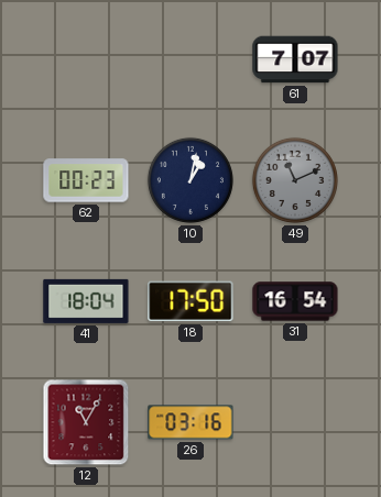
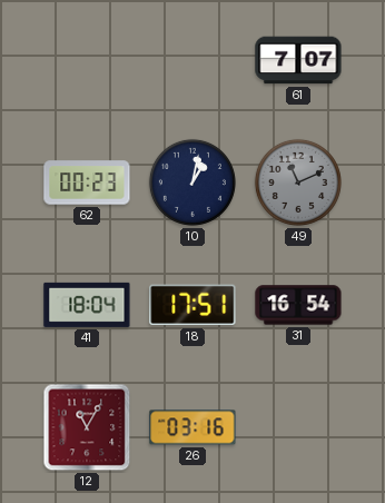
18: 17:50 -> 17:51 (192, 305)
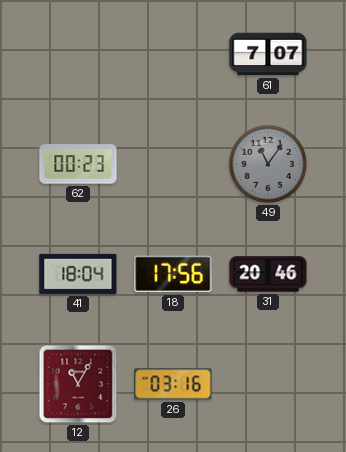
10: 1:02 -> none (192, 183)
49: 11:11 -> 11:06 (268, 164)
18: 17:51 -> 17:56 (173, 274)
31: 16:54 -> 20:46 (268, 274)
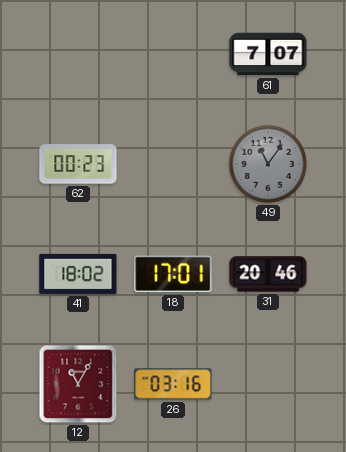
41: 18:04 -> 18:02 (78, 274)
18: 17:56 -> 17:01 (173, 274)
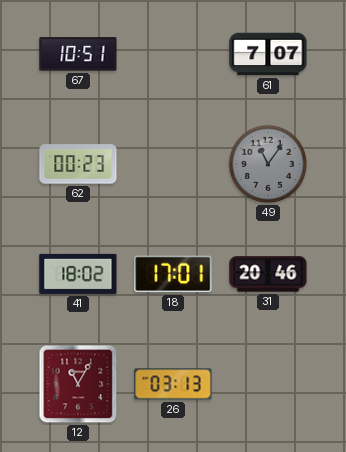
67: none -> 10:51 (78, 54)
26: 03:16 -> 03:13 (173, 384)
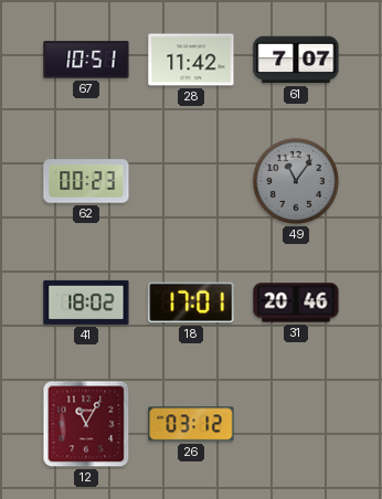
28: none -> 11:42 (191, 60)
26: 03:13 -> 03:12 (191, 424)
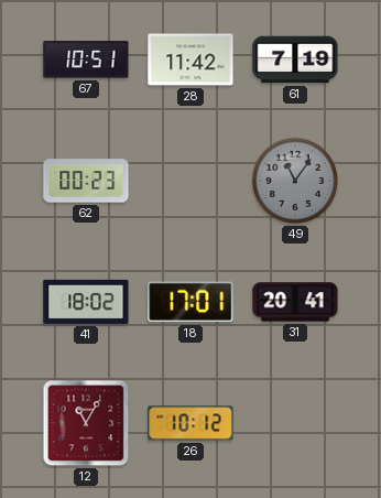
61: 7:07 -> 7:19 (295, 59)
31: 20:46 -> 20:41 (295, 302)
26: 03:12 -> 10:12 (190, 423)
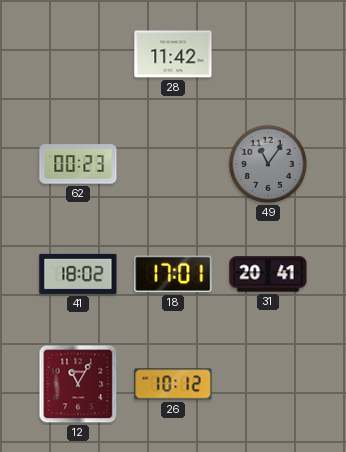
67: 10:51 -> none (86, 59)
61: 7:19 -> none (295, 59)
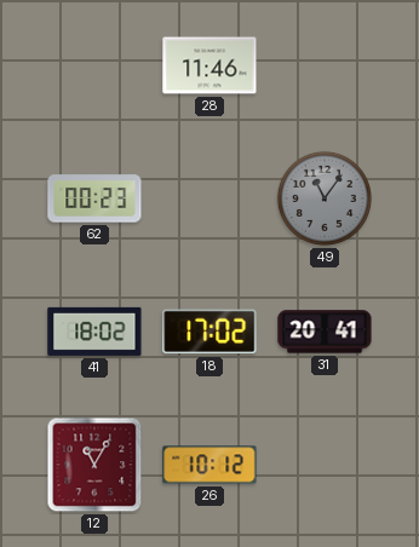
28: 11:42 -> 11:46 (209, 65)
18: 17:01 -> 17:02 (209, 332)
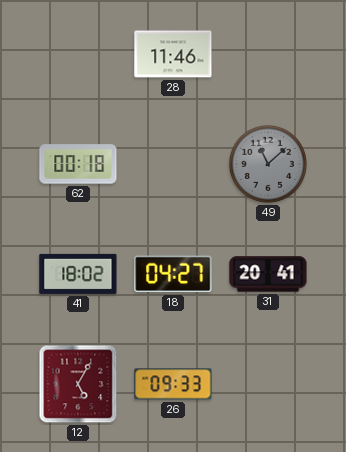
62: 00:23 -> 00:18 (78, 164)
49: 11:06 -> 11:08 (268, 164)
18: 17:02 -> 04:27 (173, 274)
12: 11:05 -> 5:05 (78, 384)
26: 10:12 -> 09:33 (173, 384)
